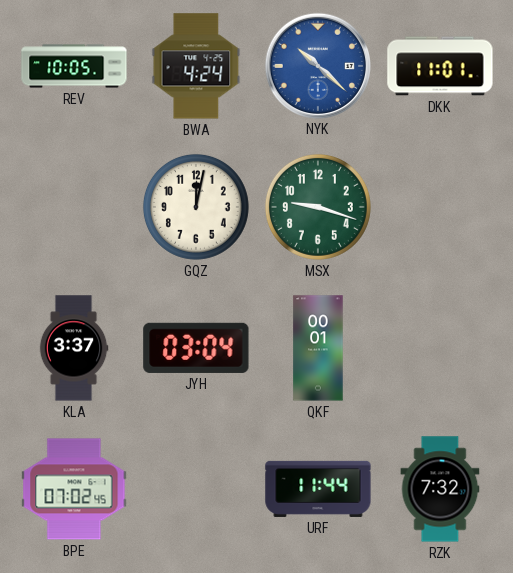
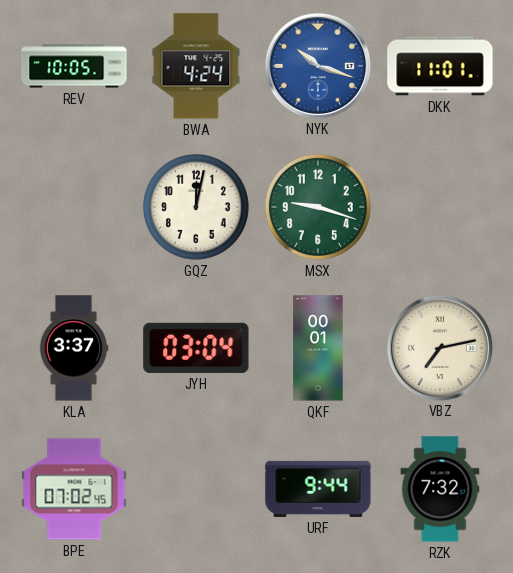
NYK: 10:22 -> 10:18 (317, 65)
VBZ: none -> 7:13 (439, 347)
URF: 11:44 -> 9:44 (318, 489)
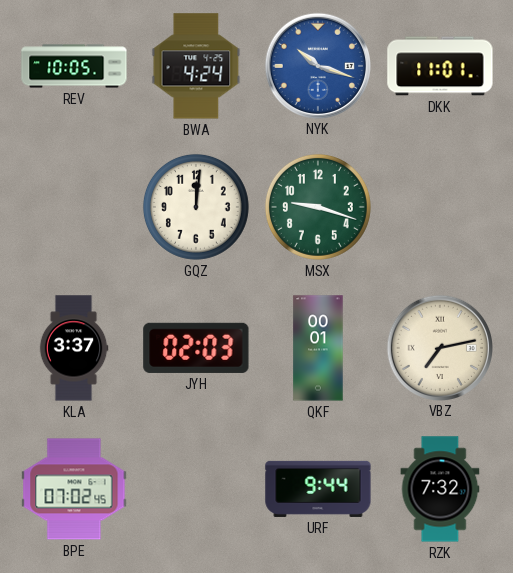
GQZ: 12:02 -> 12:01 (196, 207)
JYH: 03:04 -> 02:03 (196, 348)
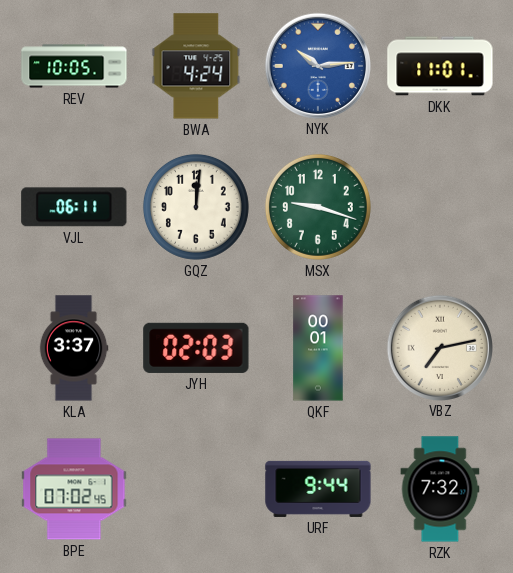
NYK: 10:18 -> 10:14 (317, 65)
VJL: none -> 06:11 (74, 207)
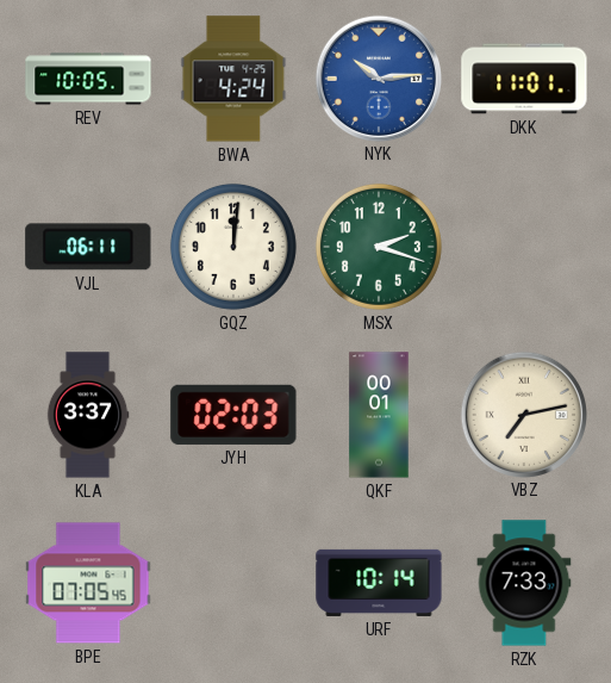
MSX: 9:18 -> 2:18 (379, 247)
BPE: 07:02 -> 07:05 (88, 583)
URF: 9:44 -> 10:14 (379, 583)
RZK: 7:32 -> 7:33 (524, 583)
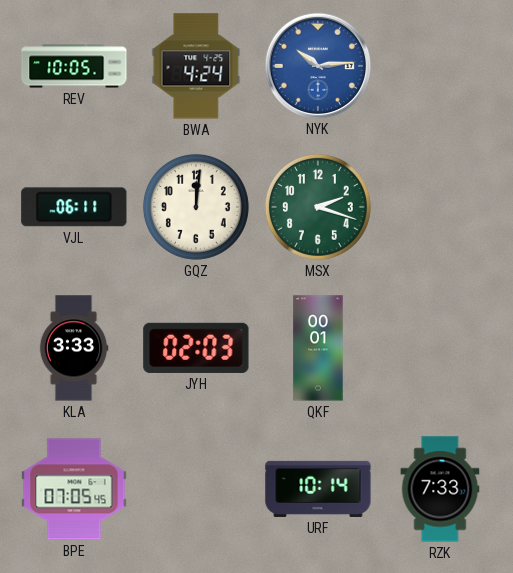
DKK: 11:01 -> none (524, 79)
KLA: 3:37 -> 3:33 (74, 348)
VBZ: 7:13 -> none (523, 414)
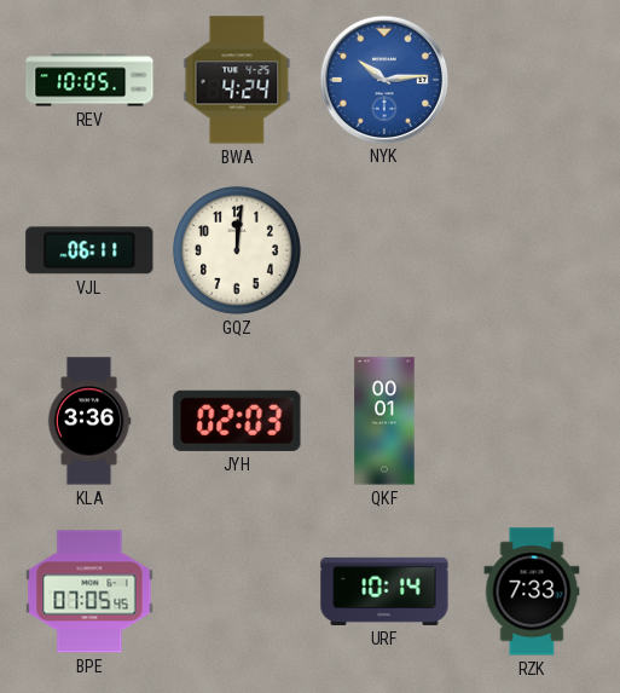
MSX: 2:18 -> none (318, 207)
KLA: 3:33 -> 3:36 (89, 421)
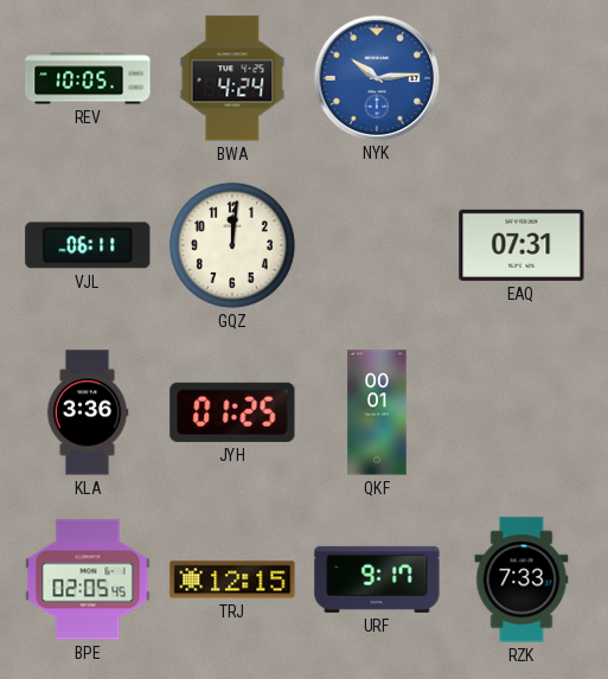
EAQ: none -> 07:31 (521, 245)
JYH: 02:03 -> 01:25 (232, 412)
BPE: 07:05 -> 02:05 (88, 579)
TRJ: none -> 12:15 (232, 579)
URF: 10:14 -> 9:17 (377, 579)
